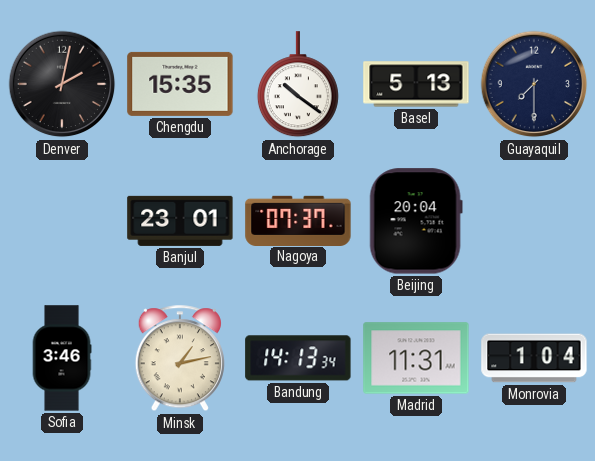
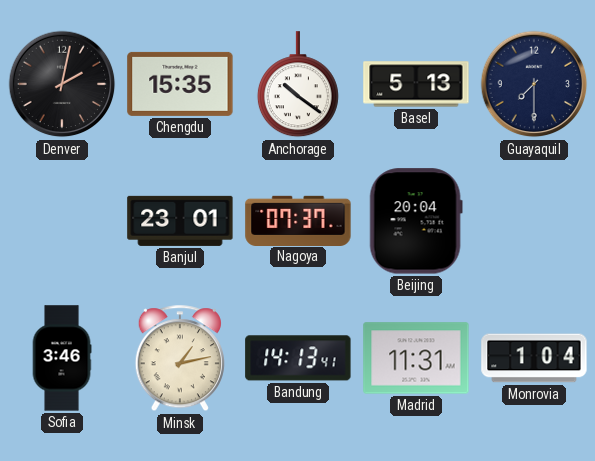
Bandung: 14:13:34 -> 14:13:41 (298, 358)
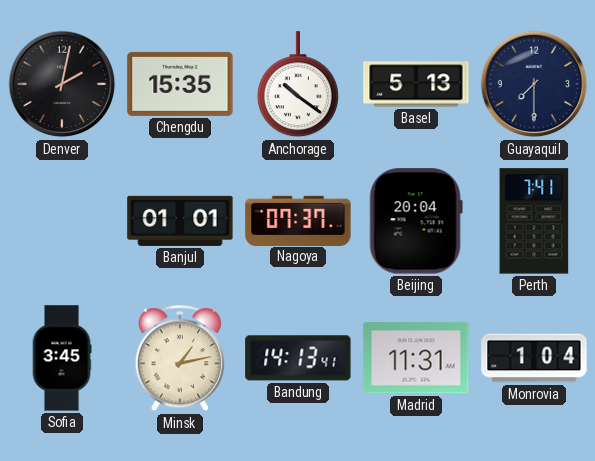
Banjul: 23:01 -> 01:01 (180, 221)
Perth: none -> 7:41 (534, 221)
Sofia: 3:46 -> 3:45 (62, 358)
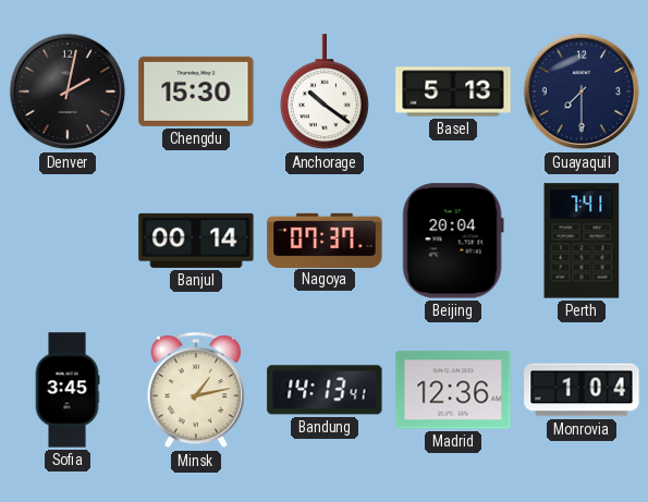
Chengdu: 15:35 -> 15:30 (196, 91)
Banjul: 01:01 -> 00:14 (196, 241)
Madrid: 11:31 -> 12:36 (453, 390)
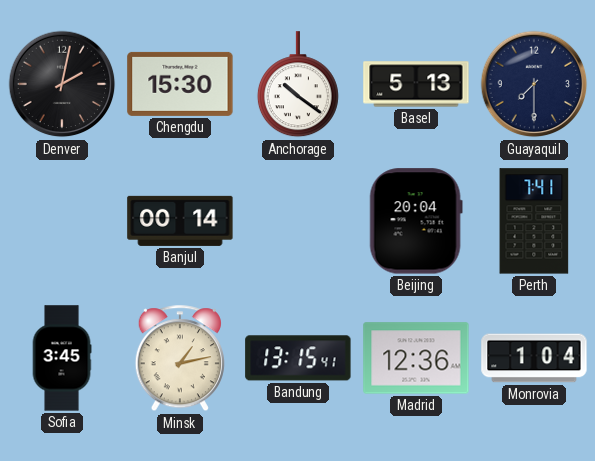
Nagoya: 07:37 -> none (325, 240)
Bandung: 14:13 -> 13:15 (298, 358)
